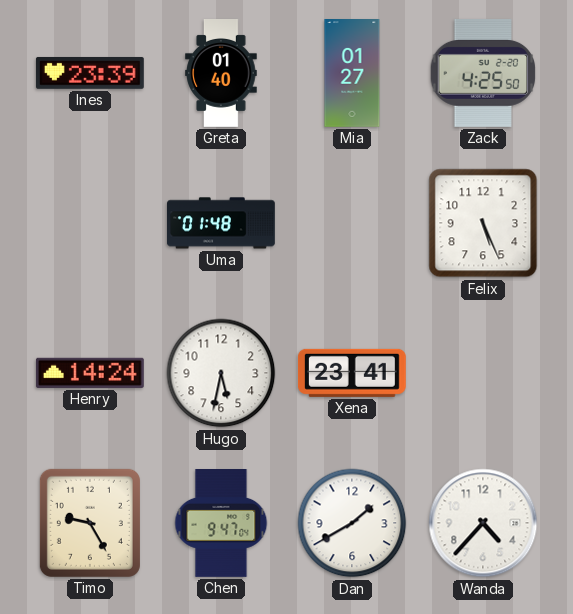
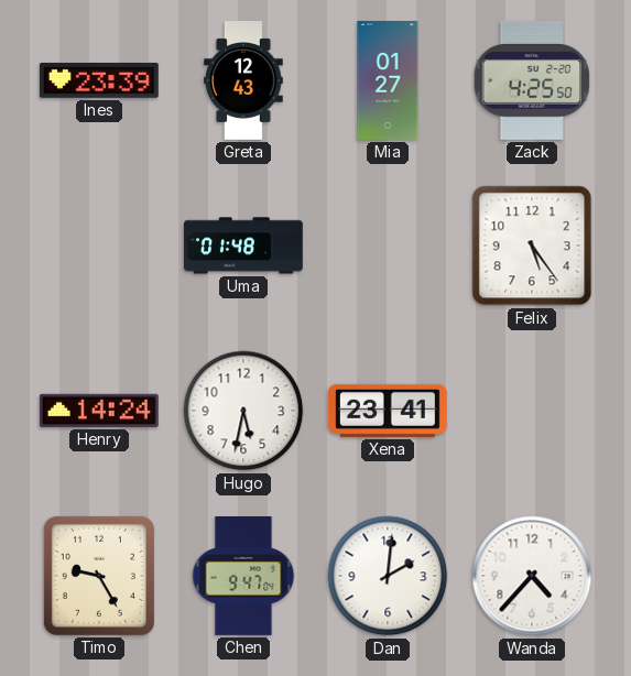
Greta: 01:40 -> 12:43 (243, 81)
Felix: 5:26 -> 5:24 (532, 246)
Dan: 1:40 -> 2:01 (388, 576)
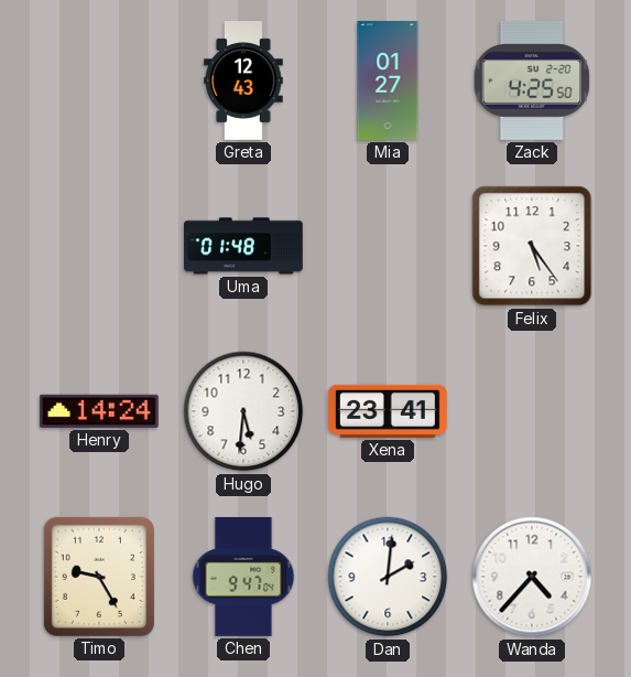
Ines: 23:39 -> none (99, 80)
Hugo: 5:32 -> 5:31 (243, 411)
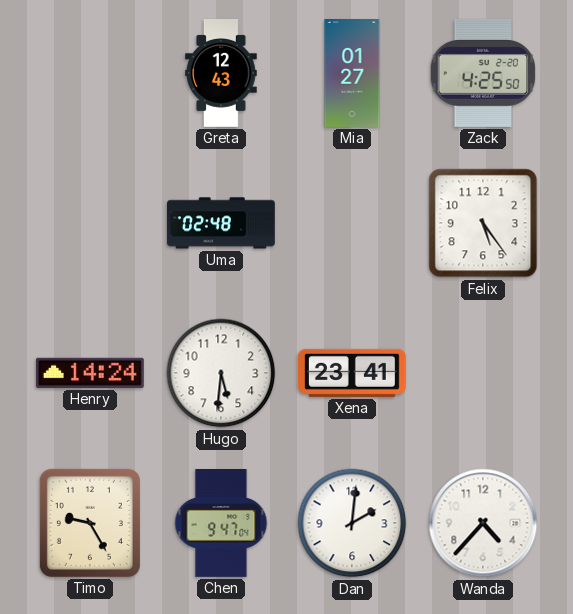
Uma: 01:48 -> 02:48 (222, 223)
